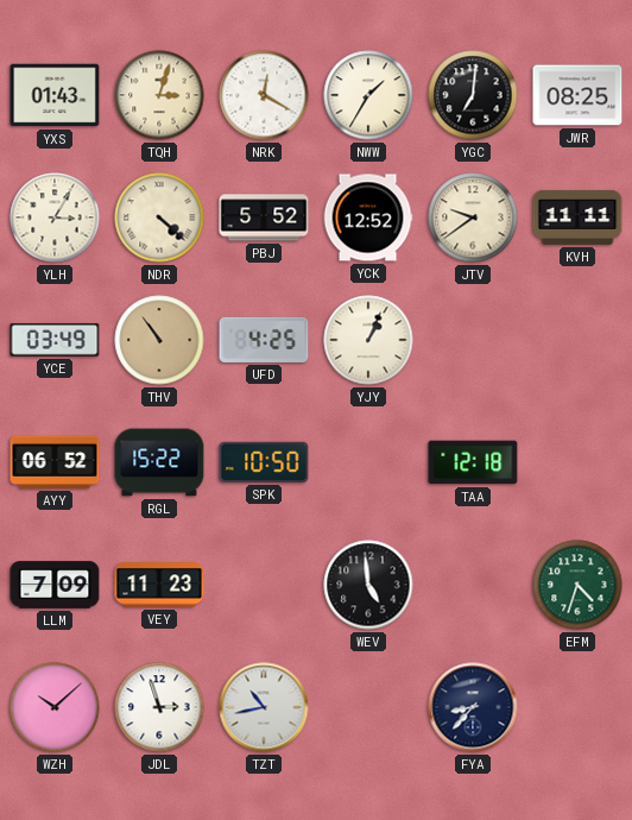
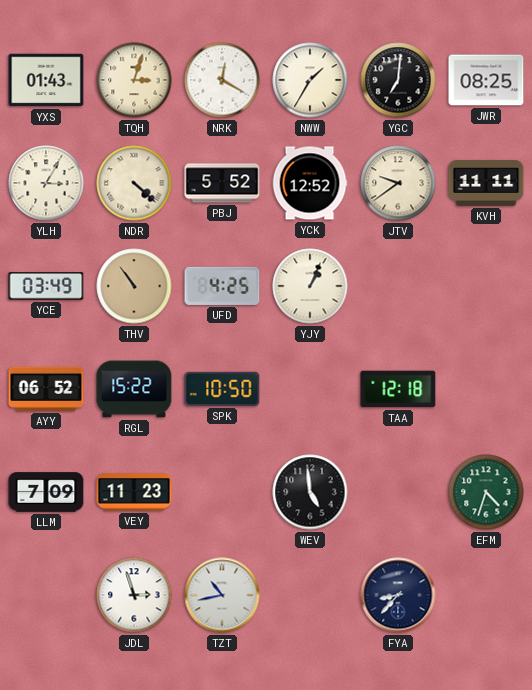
WZH: 10:08 -> none (55, 707)
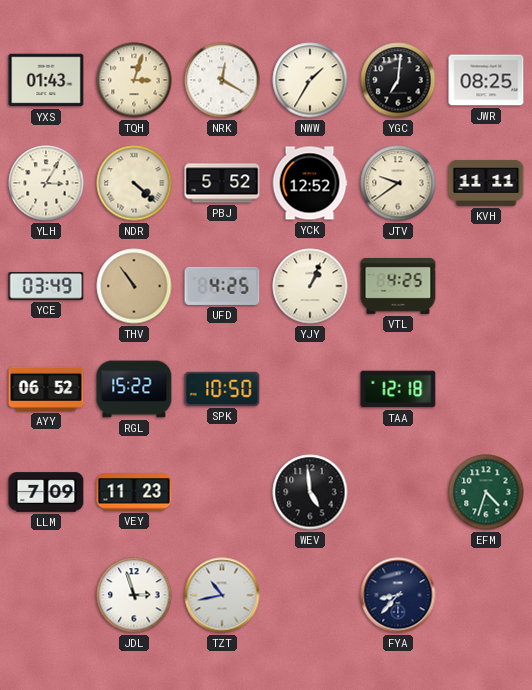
VTL: none -> 4:25 (398, 287)
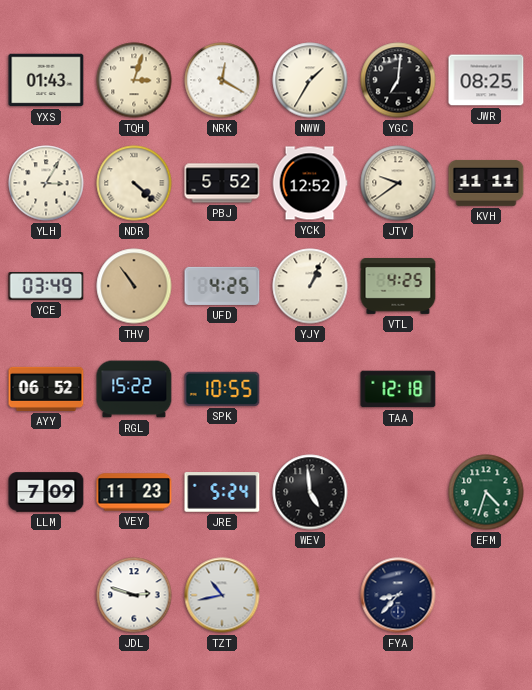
SPK: 10:50 -> 10:55 (222, 389)
JRE: none -> 5:24 (222, 492)
JDL: 2:57 -> 2:48 (134, 595)
